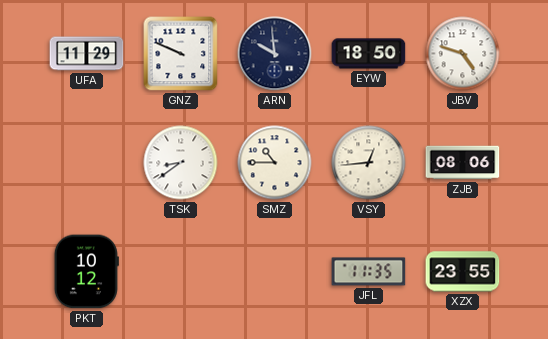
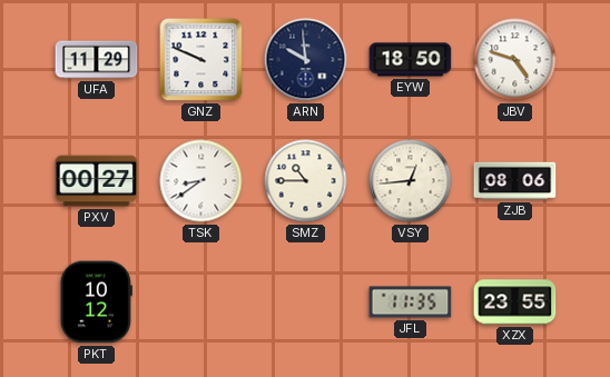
PXV: none -> 00:27 (97, 181)
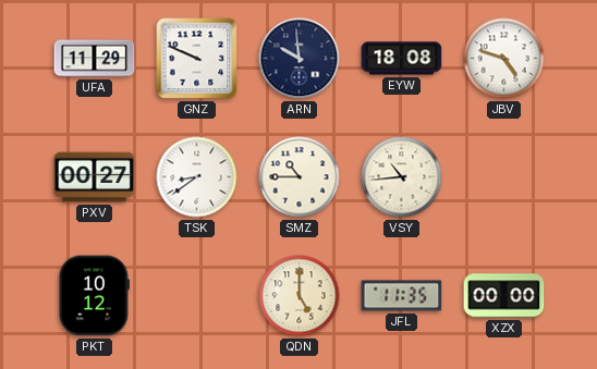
EYW: 18:50 -> 18:08 (402, 59)
VSY: 12:44 -> 10:44 (402, 177)
ZJB: 08:06 -> none (515, 181)
QDN: none -> 5:00 (300, 296)
XZX: 23:55 -> 00:00 (504, 296)
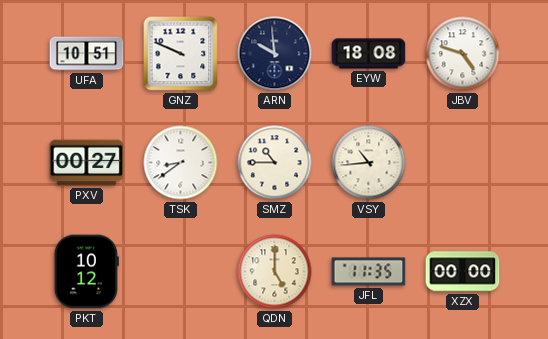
UFA: 11:29 -> 10:51 (87, 54)
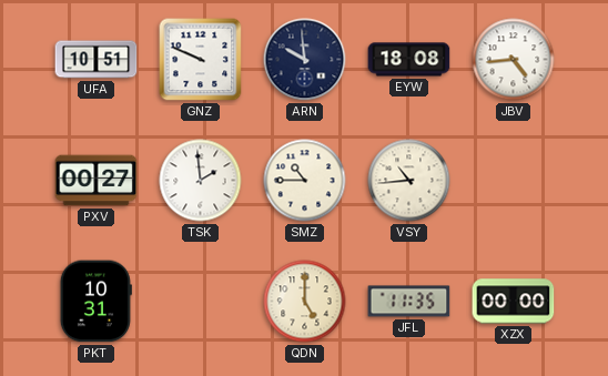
JBV: 4:48 -> 4:44 (514, 60)
TSK: 8:39 -> 1:59 (201, 181)
PKT: 10:12 -> 10:31 (95, 302)
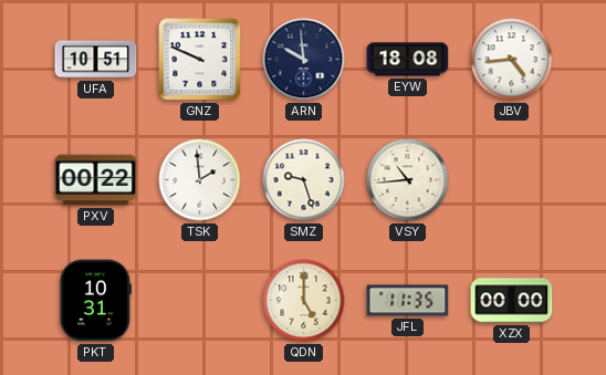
PXV: 00:27 -> 00:22 (96, 180)
SMZ: 10:45 -> 9:27 (304, 180)
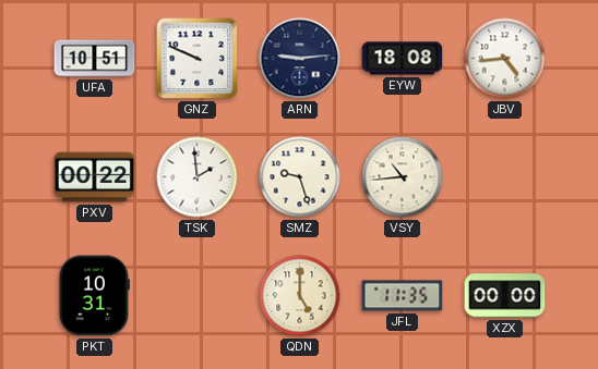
ARN: 9:59 -> 9:14 (300, 59)
